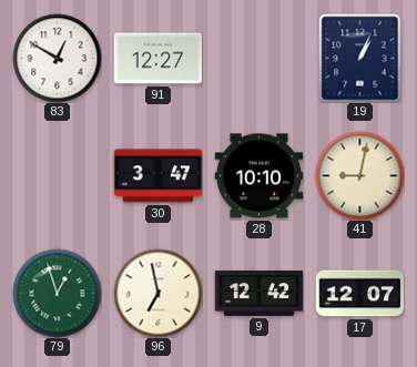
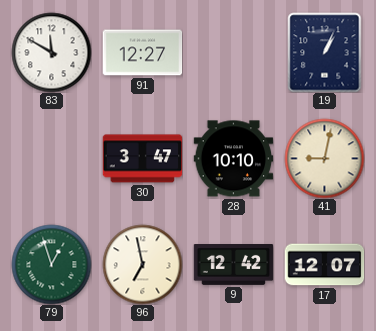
83: 12:50 -> 11:50 (51, 52)
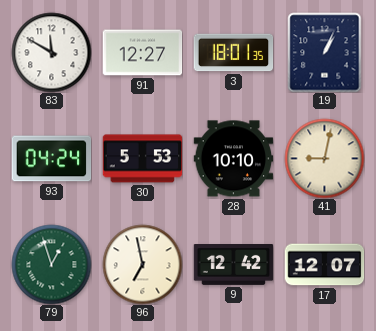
3: none -> 18:01 (233, 53)
93: none -> 04:24 (51, 159)
30: 3:47 -> 5:53 (142, 159)
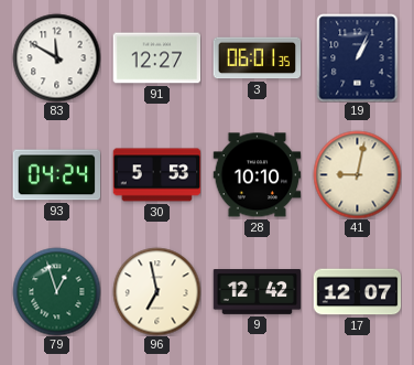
3: 18:01 -> 06:01 (257, 58)
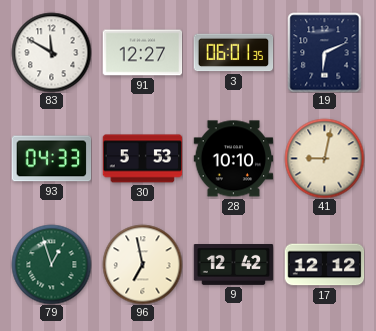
19: 1:04 -> 6:11 (325, 52)
93: 04:24 -> 04:33 (51, 159)
17: 12:07 -> 12:12 (324, 265)
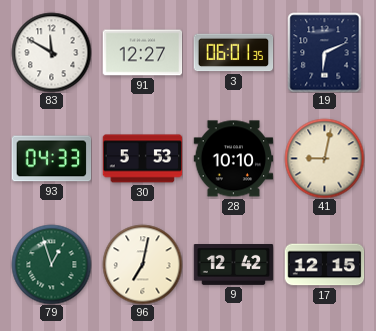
96: 6:58 -> 7:02 (142, 264)
17: 12:12 -> 12:15 (324, 265)
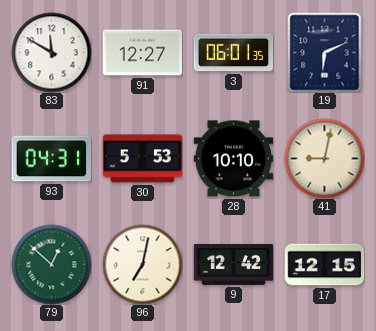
93: 04:33 -> 04:31 (51, 159)
79: 12:57 -> 12:52 (51, 264)
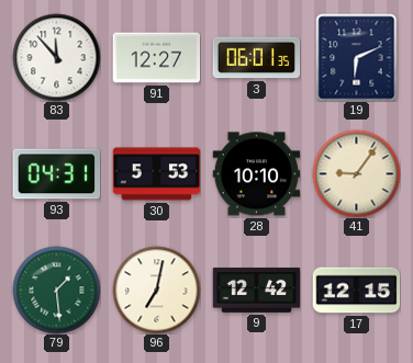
83: 11:50 -> 11:53 (56, 57)
41: 9:02 -> 9:06 (356, 173)
79: 12:52 -> 1:29 (56, 290)
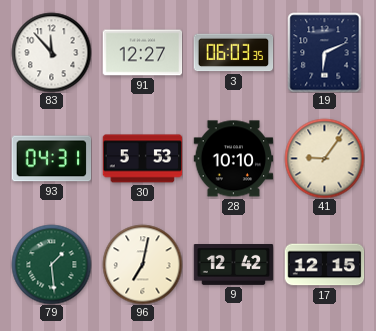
3: 06:01 -> 06:03 (233, 53)
